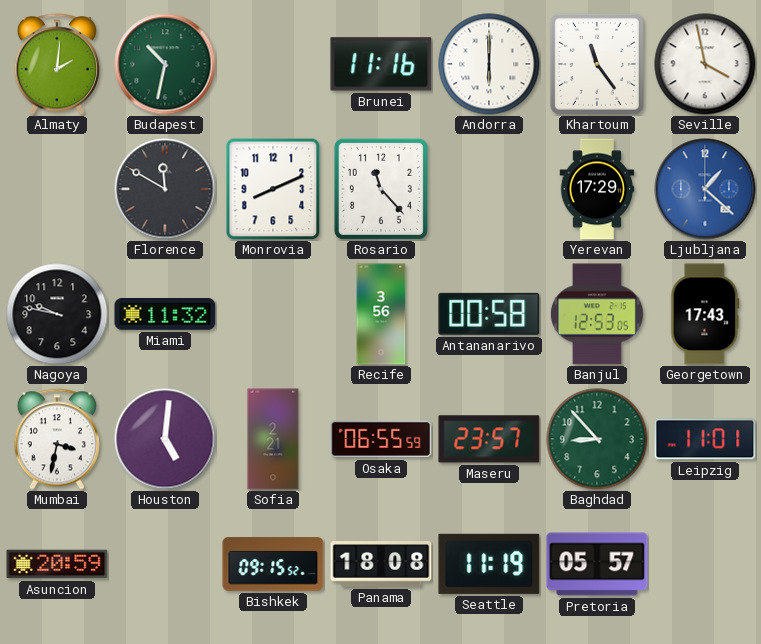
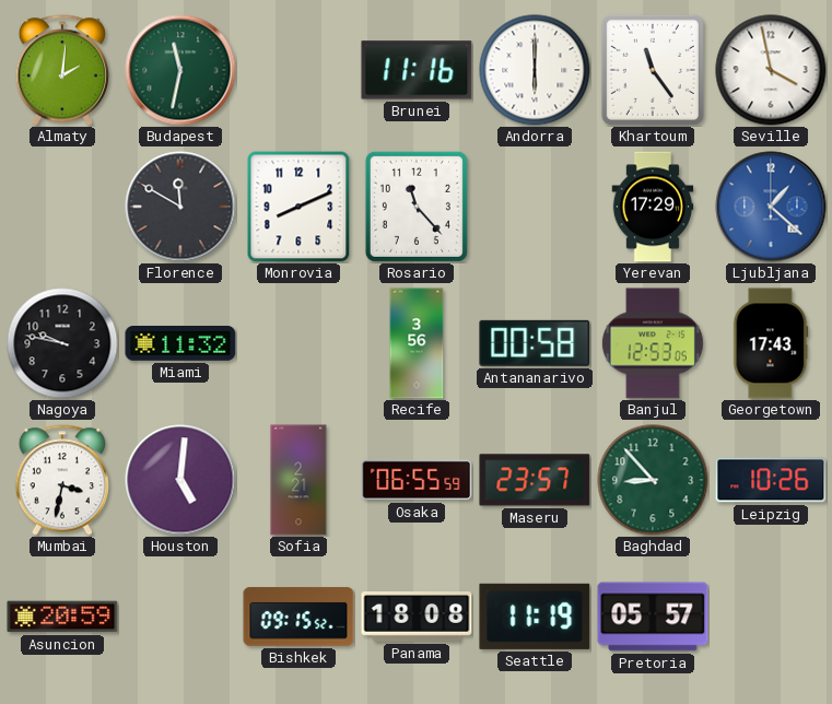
Budapest: 10:32 -> 11:32 (180, 70)
Leipzig: 11:01 -> 10:26 (771, 480)
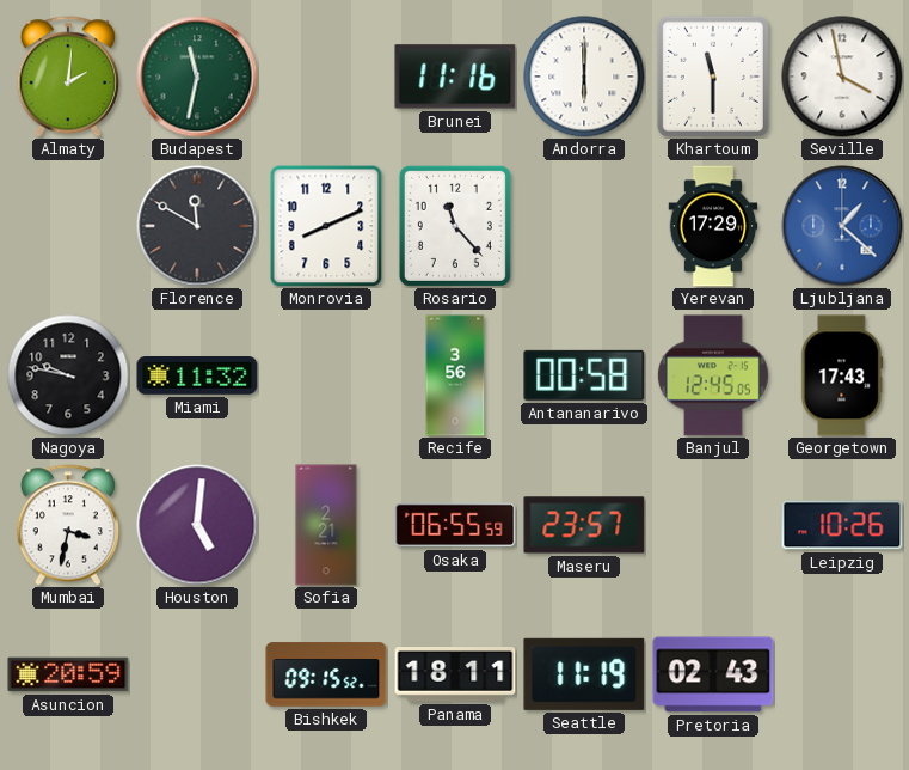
Khartoum: 11:24 -> 11:30 (713, 77)
Banjul: 12:53 -> 12:45 (713, 375)
Baghdad: 8:53 -> none (653, 480)
Panama: 18:08 -> 18:11 (455, 676)
Pretoria: 05:57 -> 02:43 (713, 674)
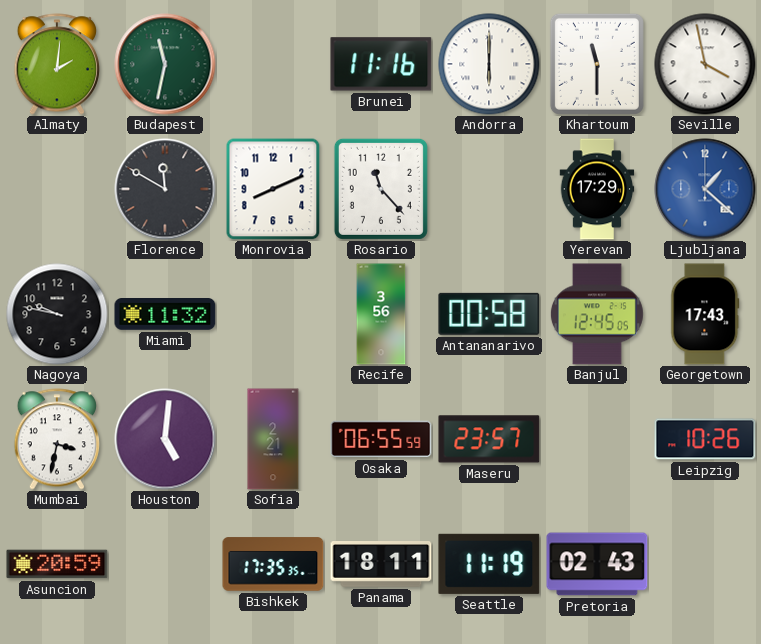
Bishkek: 09:15 -> 17:35 (273, 564)
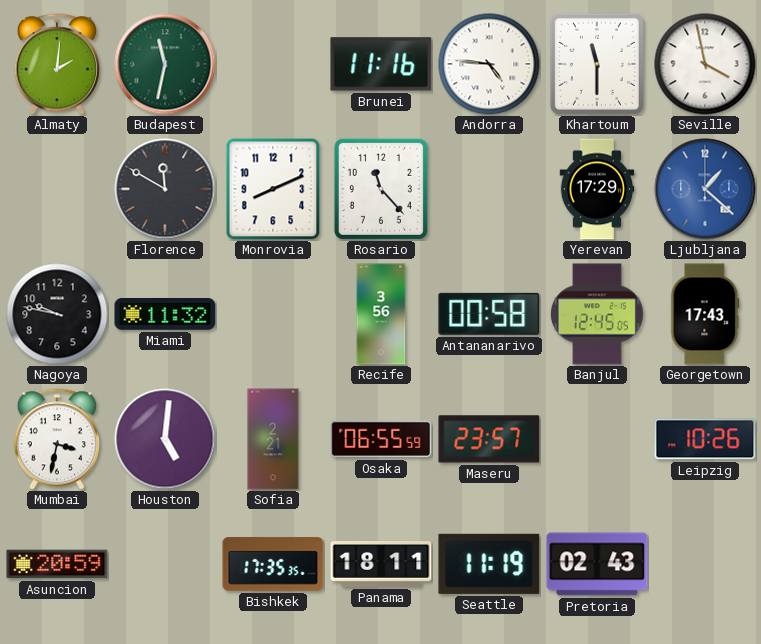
Andorra: 6:00 -> 4:46 (489, 64)
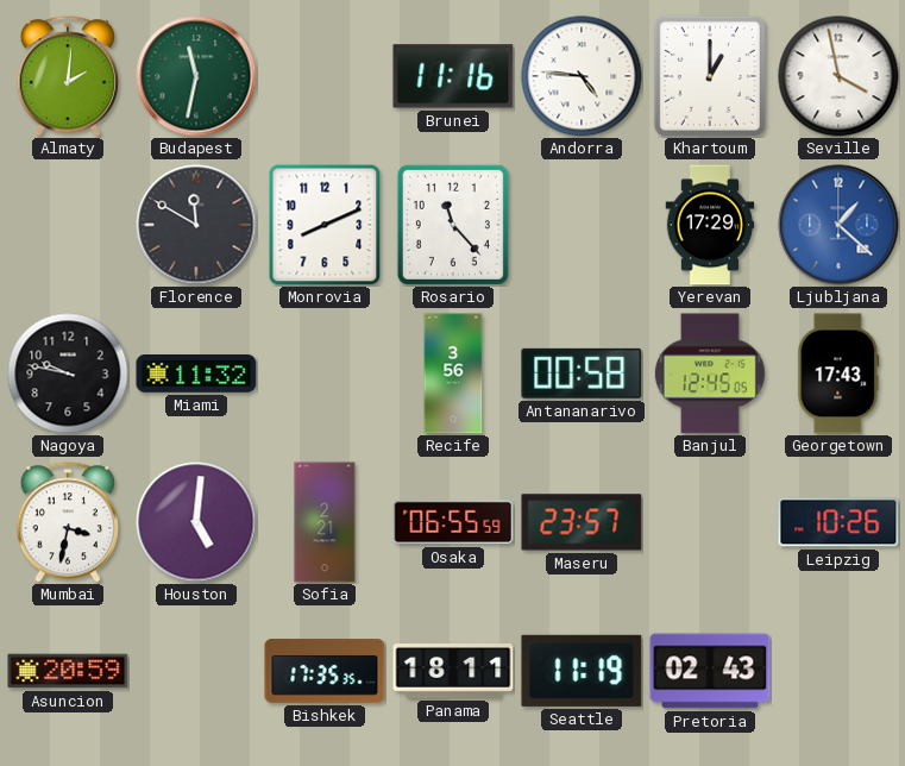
Khartoum: 11:30 -> 1:00 (710, 76)
